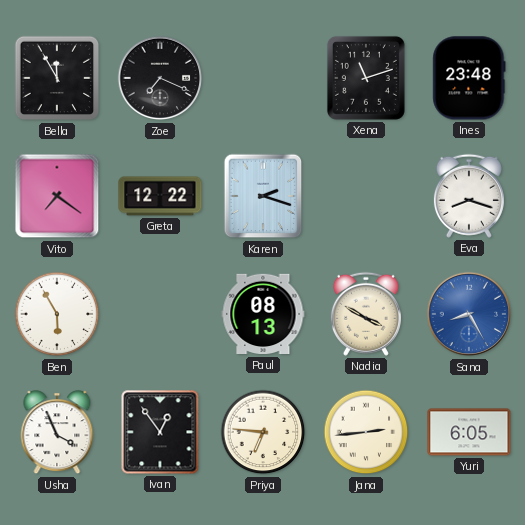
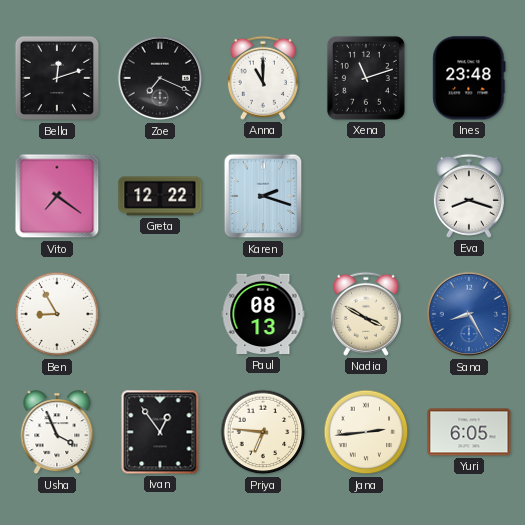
Bella: 11:55 -> 12:12 (57, 78)
Anna: none -> 11:00 (263, 78)
Ben: 5:55 -> 8:55 (57, 314)
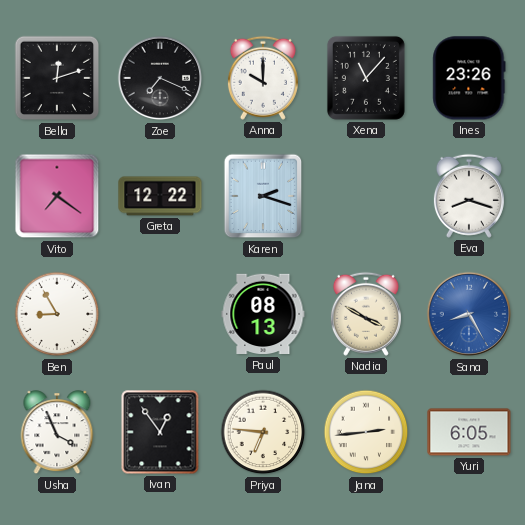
Anna: 11:00 -> 10:00 (263, 78)
Xena: 11:12 -> 11:07 (366, 78)
Ines: 23:48 -> 23:26 (469, 78)
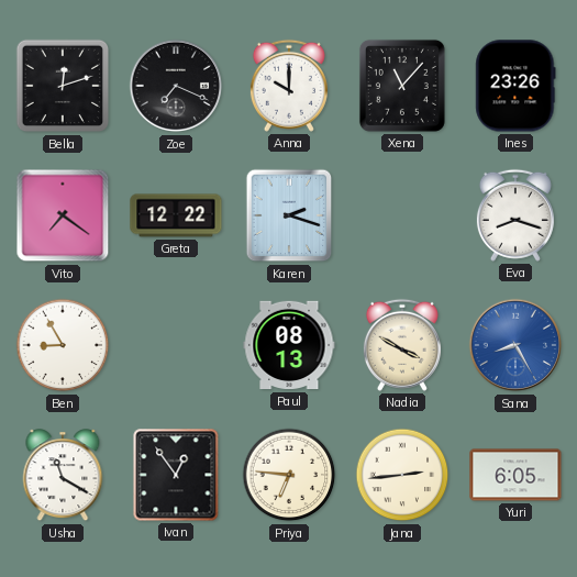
Usha: 3:56 -> 11:20 (63, 476)
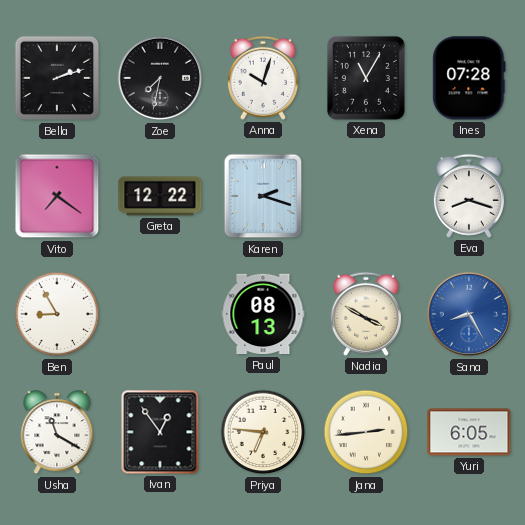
Bella: 12:12 -> 2:12 (57, 78)
Zoe: 7:19 -> 7:32 (160, 78)
Anna: 10:00 -> 10:03 (263, 78)
Xena: 11:07 -> 11:05 (366, 78)
Ines: 23:26 -> 07:28 (469, 78)
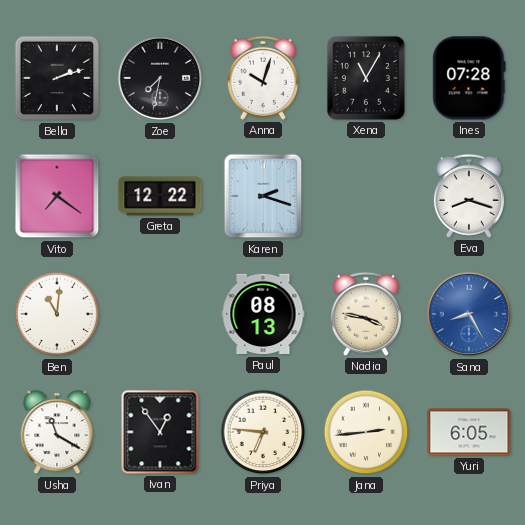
Ben: 8:55 -> 11:01 (57, 314)
Nadia: 3:50 -> 3:47 (366, 314)
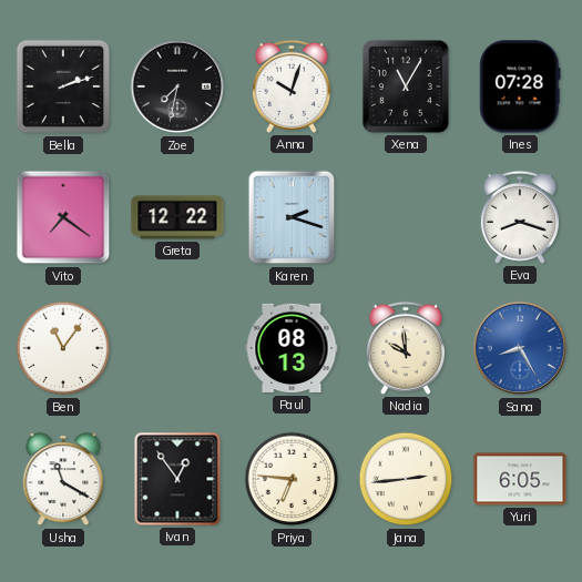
Ben: 11:01 -> 11:06 (63, 348)
Nadia: 3:47 -> 9:59 (406, 348)
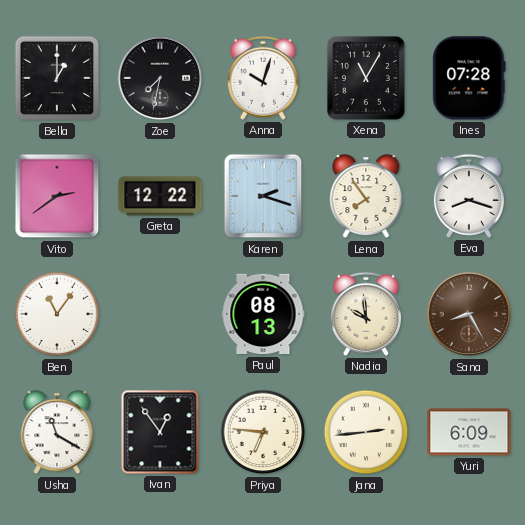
Bella: 2:12 -> 1:00 (57, 78)
Vito: 7:21 -> 2:39 (57, 196)
Lena: none -> 7:54 (366, 197)
Sana dial: blue -> brown (469, 314)
Yuri: 6:05 -> 6:09 (469, 432)
